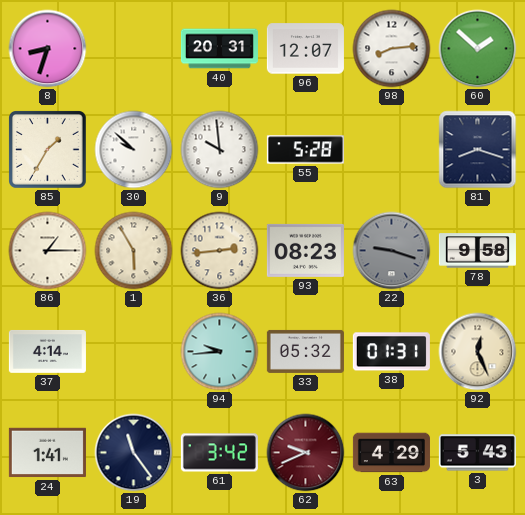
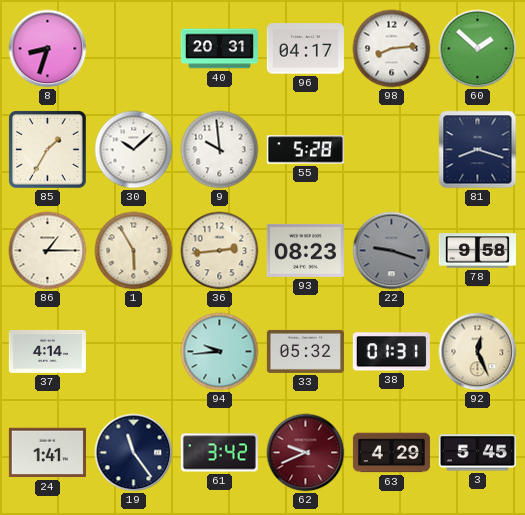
96: 12:07 -> 04:17 (305, 49)
30: 9:52 -> 10:08 (134, 150)
3: 5:43 -> 5:45 (477, 453)
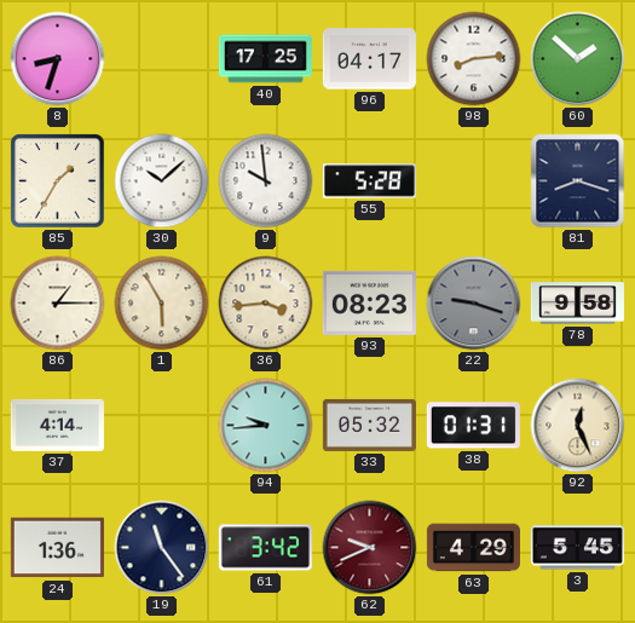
40: 20:31 -> 17:25 (265, 59)
36: 2:44 -> 3:44 (266, 304)
24: 1:41 -> 1:36 (57, 548)
